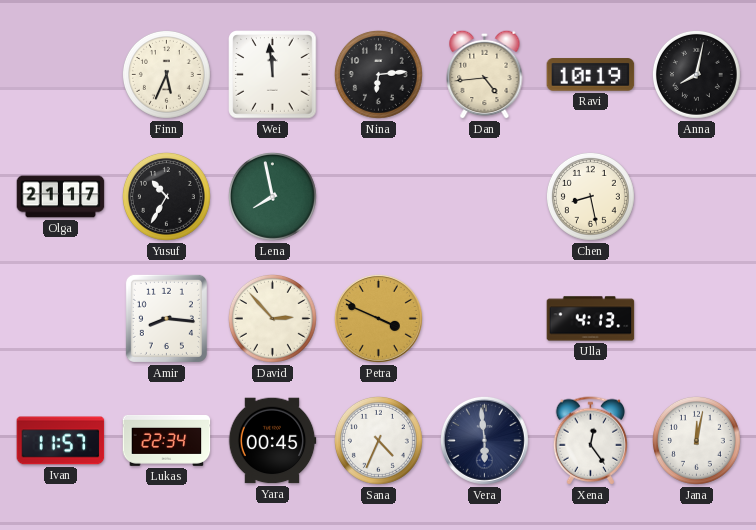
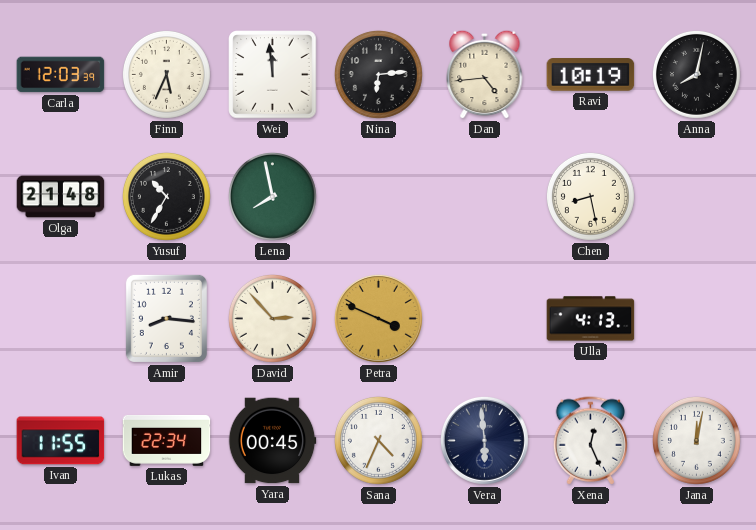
Carla: none -> 12:03 (61, 75)
Olga: 21:17 -> 21:48 (61, 197)
Ivan: 11:57 -> 11:55 (61, 441)
Xena: 12:24 -> 12:26 (591, 441)
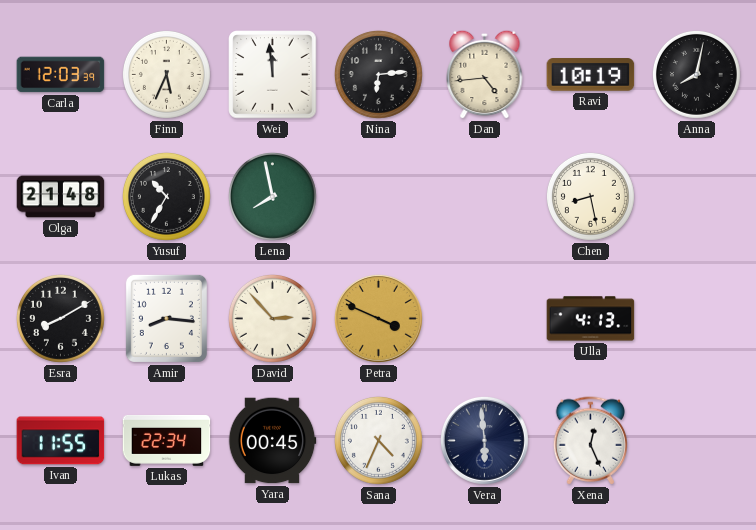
Esra: none -> 8:10 (60, 318)
Jana: 12:02 -> none (696, 440)
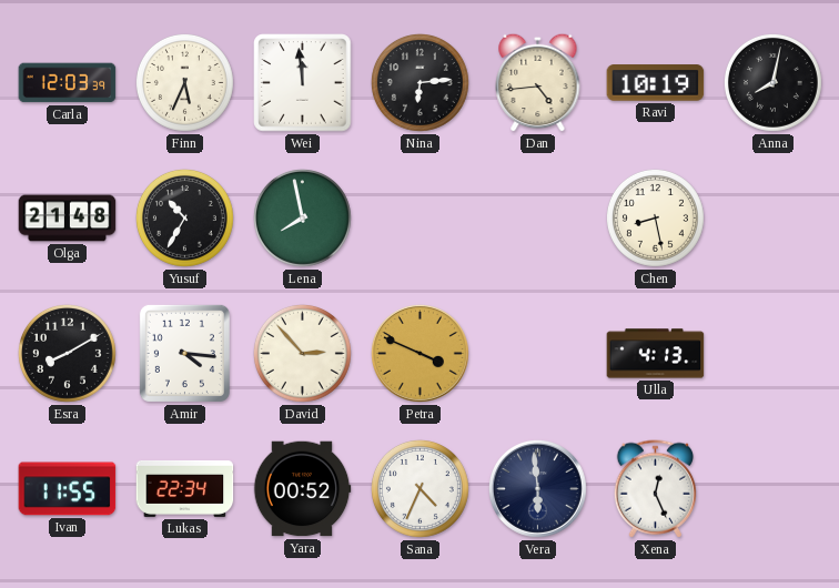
Amir: 8:16 -> 4:16 (184, 353)
Yara: 00:45 -> 00:52 (302, 489)
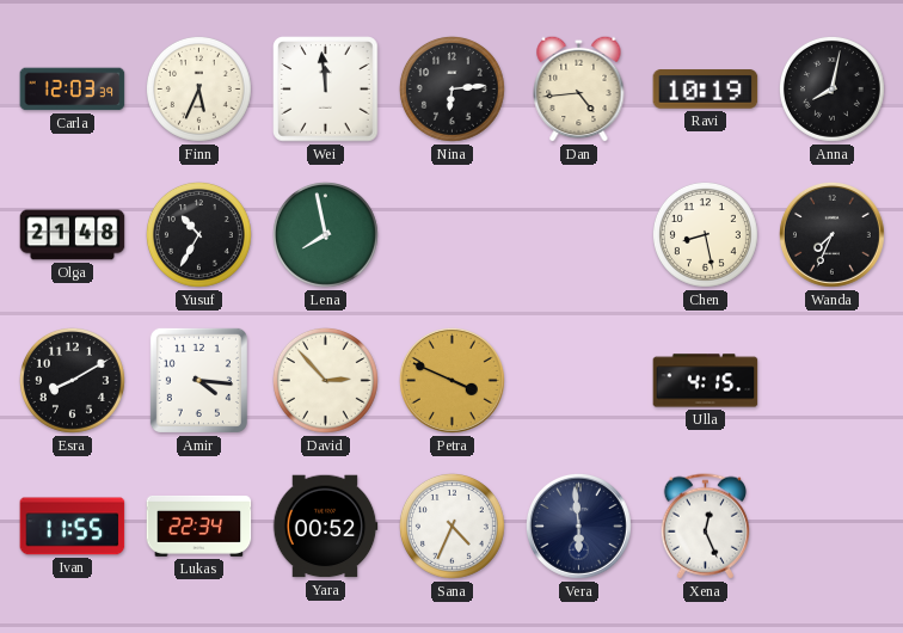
Wanda: none -> 7:34 (831, 234)
Ulla: 4:13 -> 4:15 (706, 381)
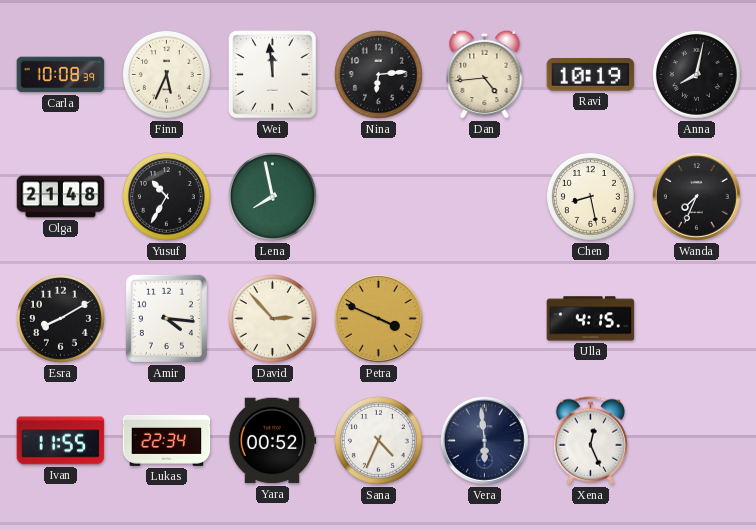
Carla: 12:03 -> 10:08 (61, 75)
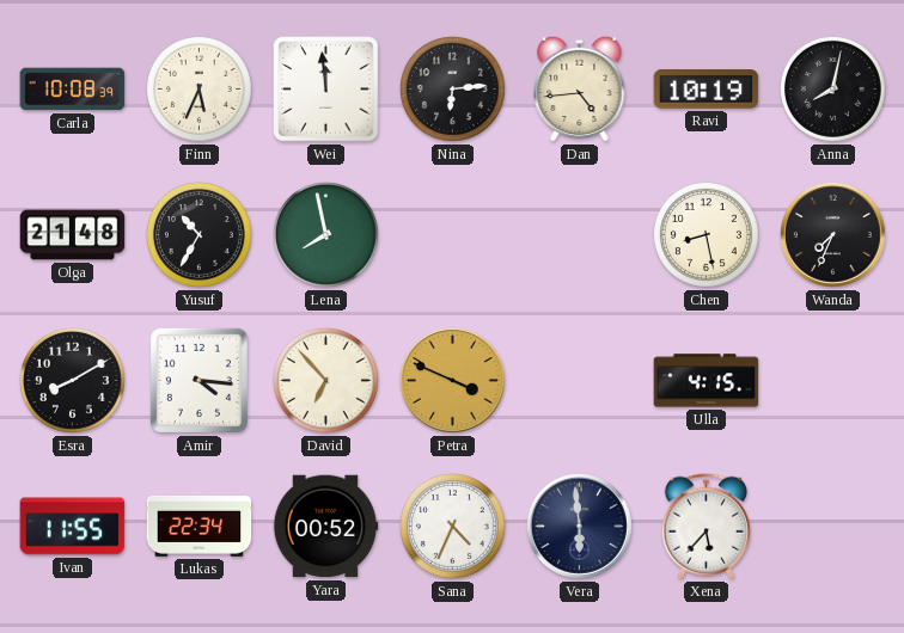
David: 2:53 -> 6:53 (325, 380)
Xena: 12:26 -> 5:37 (707, 527)
